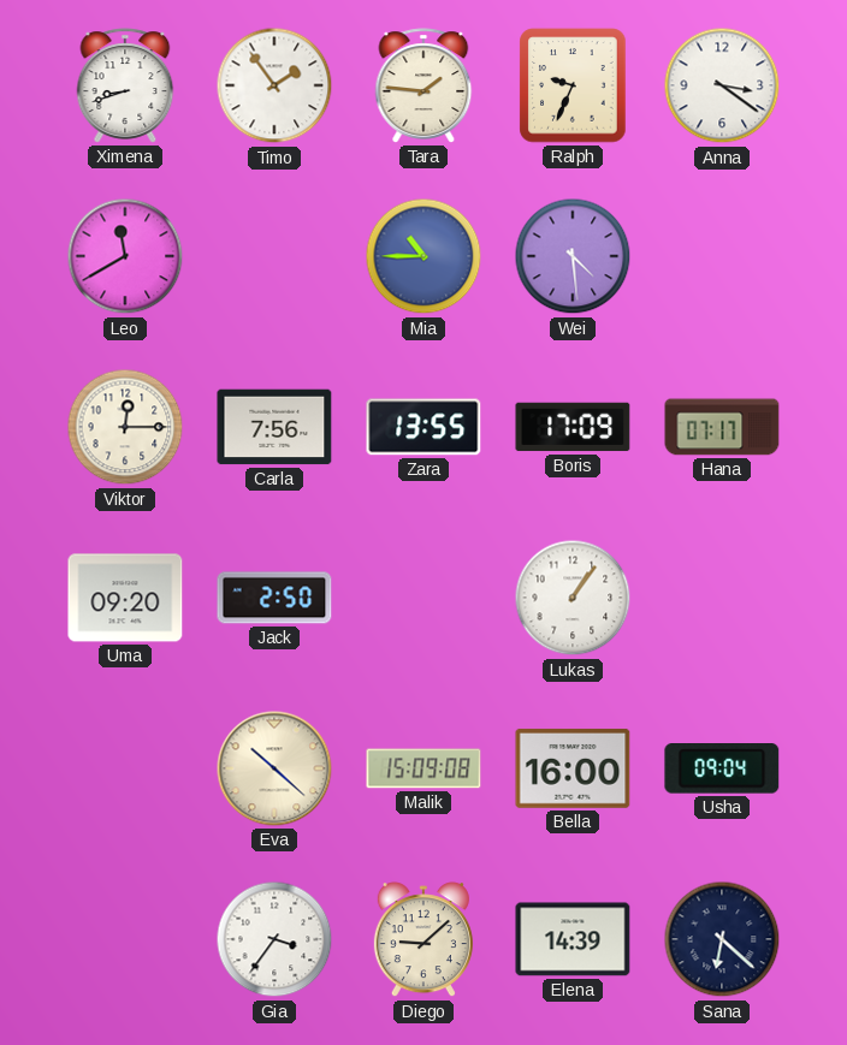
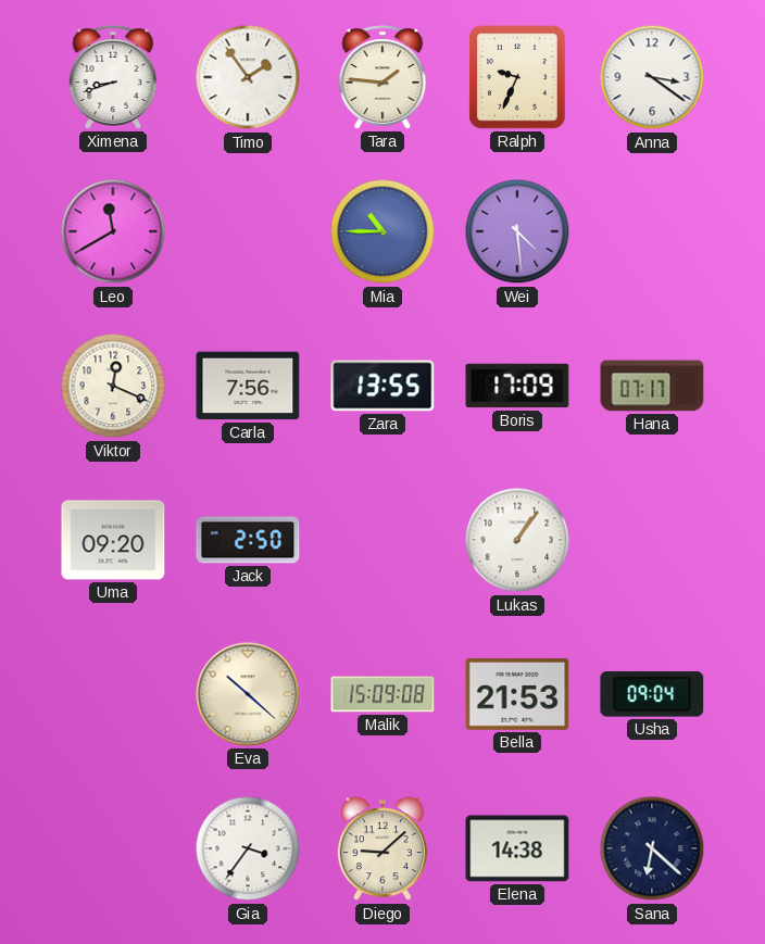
Viktor: 12:15 -> 12:19 (113, 386)
Bella: 16:00 -> 21:53 (517, 694)
Elena: 14:39 -> 14:38 (517, 848)
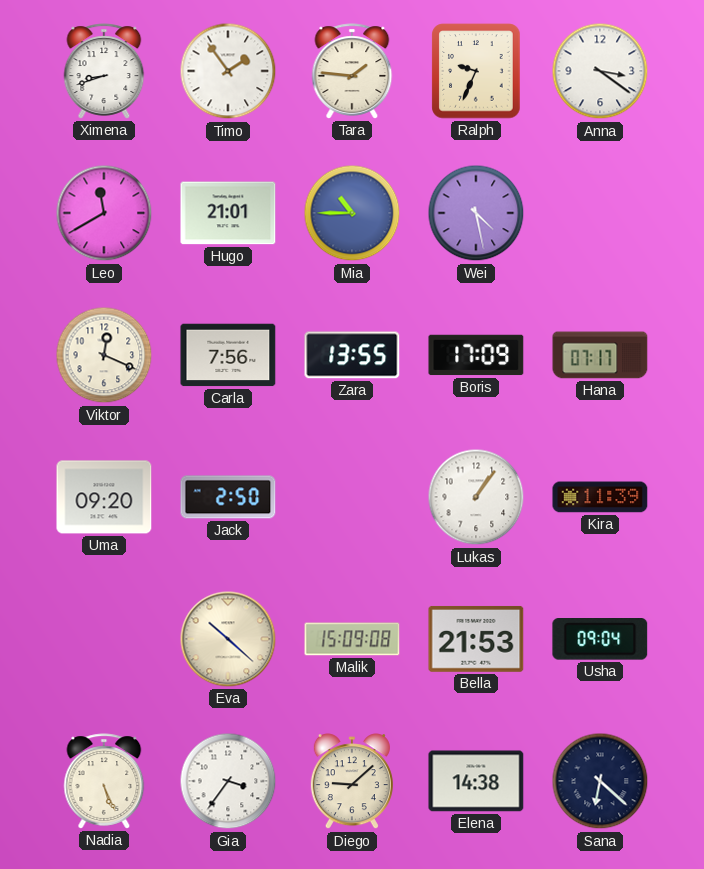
Hugo: none -> 21:01 (228, 213)
Wei: 4:29 -> 4:28 (476, 213)
Kira: none -> 11:39 (600, 497)
Nadia: none -> 5:26 (104, 781)
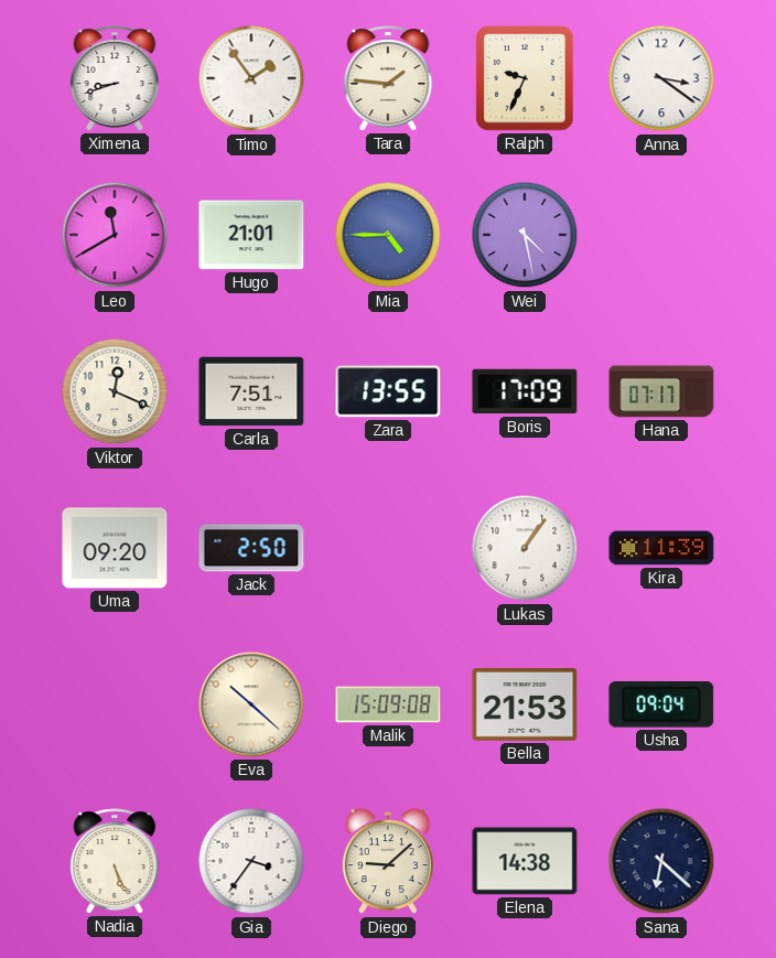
Mia: 10:45 -> 4:45 (388, 235)
Carla: 7:56 -> 7:51 (251, 391)
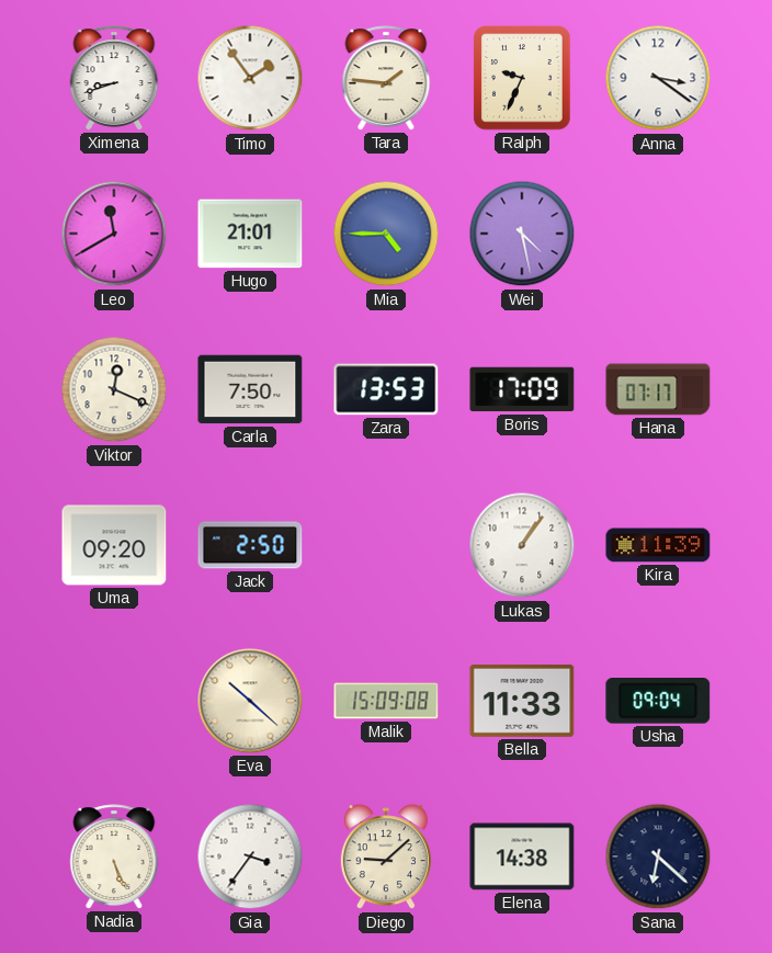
Carla: 7:51 -> 7:50 (250, 389)
Zara: 13:55 -> 13:53 (386, 389)
Bella: 21:53 -> 11:33 (522, 701)
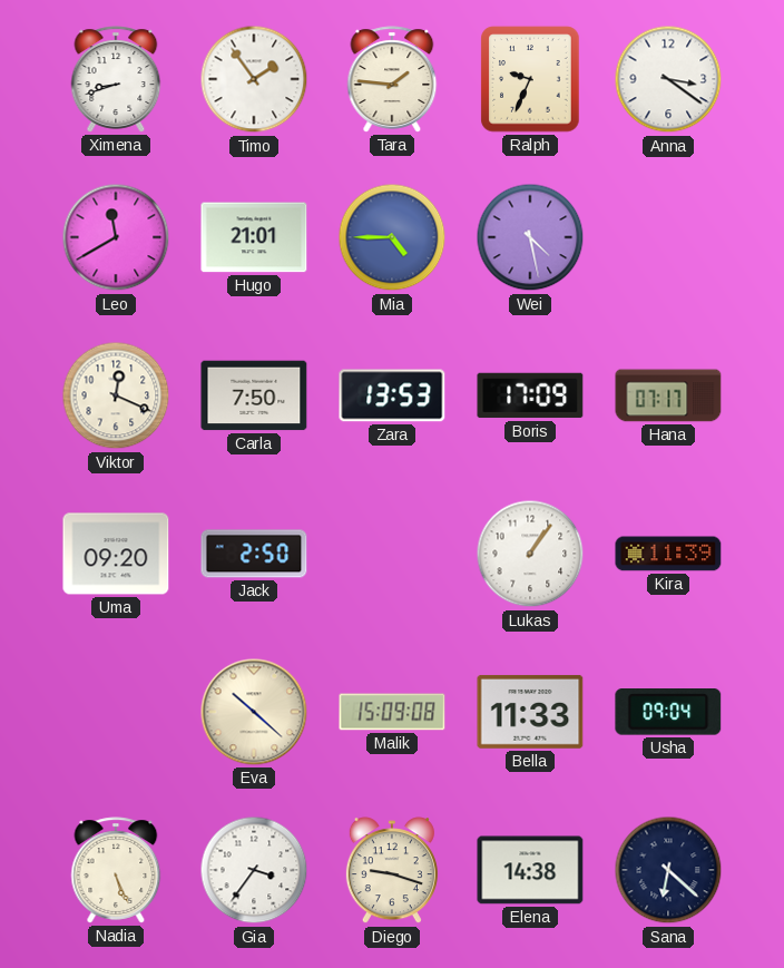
Diego: 9:08 -> 9:18 (392, 871)
